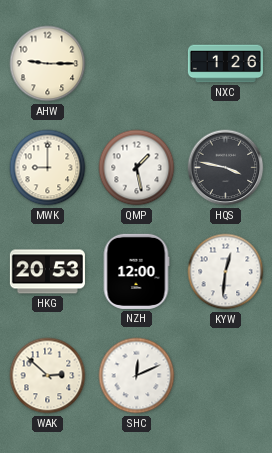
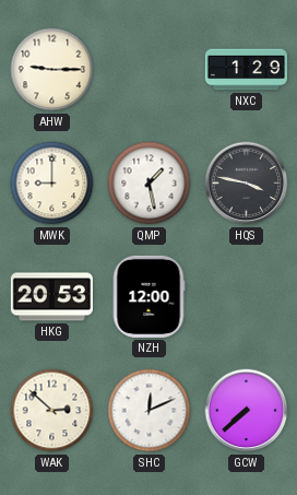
NXC: 1:26 -> 1:29 (246, 70)
KYW: 12:31 -> none (226, 272)
GCW: none -> 7:38 (247, 411)
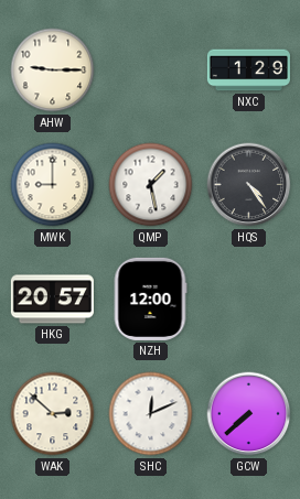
HQS: 3:47 -> 4:24 (249, 185)
HKG: 20:53 -> 20:57 (52, 300)
